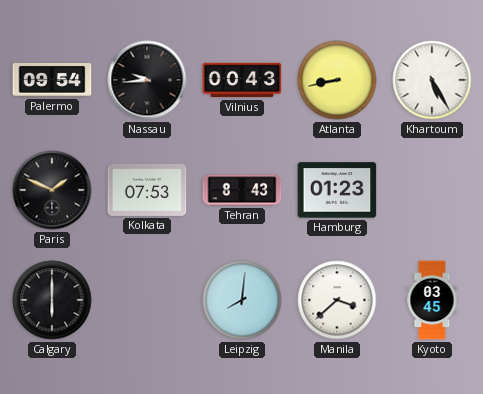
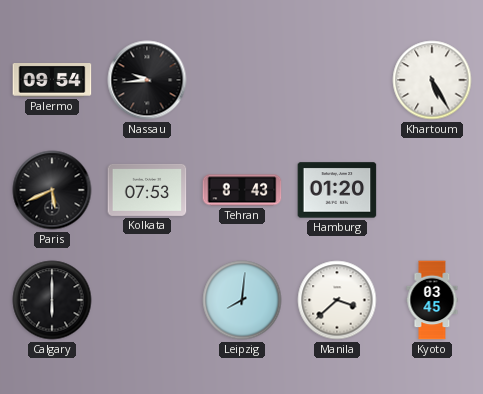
Vilnius: 00:43 -> none (242, 80)
Atlanta: 8:43 -> none (337, 80)
Paris: 1:49 -> 5:41 (52, 190)
Hamburg: 01:23 -> 01:20 (337, 190)
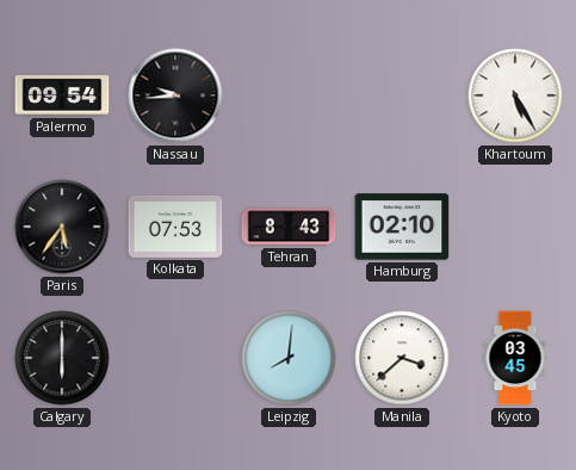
Paris: 5:41 -> 5:36 (62, 227)
Hamburg: 01:20 -> 02:10 (402, 227)
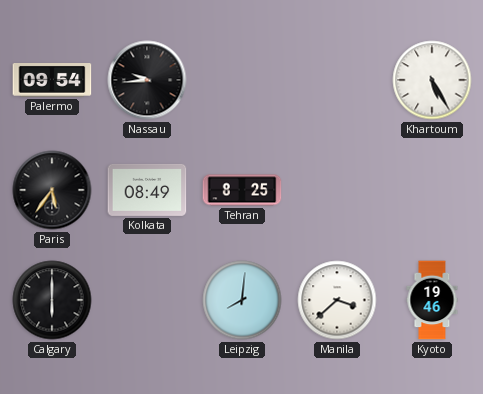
Kolkata: 07:53 -> 08:49 (147, 190)
Tehran: 8:43 -> 8:25 (242, 190)
Hamburg: 02:10 -> none (402, 227)
Kyoto: 03:45 -> 19:46 (432, 300)
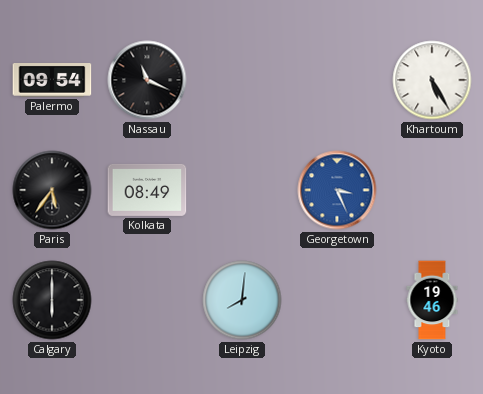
Nassau: 9:44 -> 11:19 (147, 80)
Tehran: 8:25 -> none (242, 190)
Georgetown: none -> 3:26 (337, 190)
Manila: 3:38 -> none (337, 300)
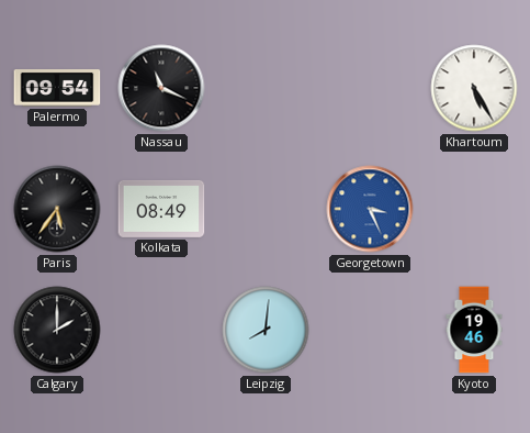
Calgary: 6:00 -> 2:00 (57, 330)
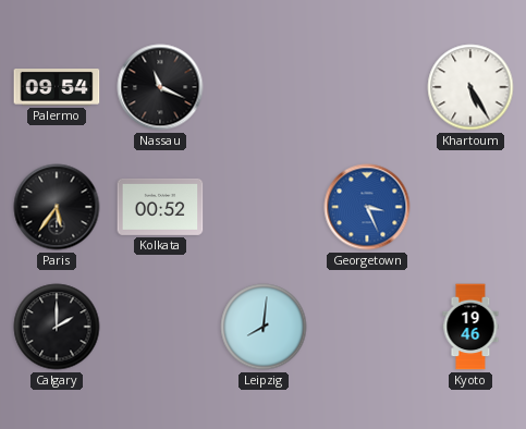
Kolkata: 08:49 -> 00:52 (160, 207)
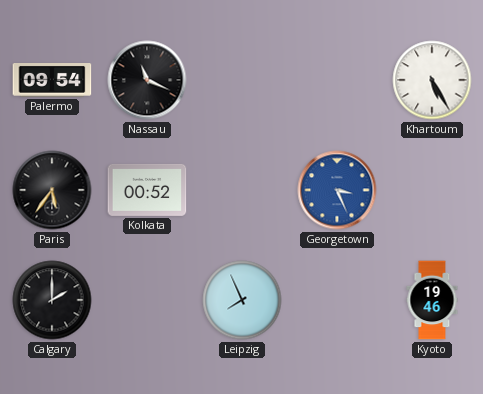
Leipzig: 8:01 -> 7:56 (242, 300)
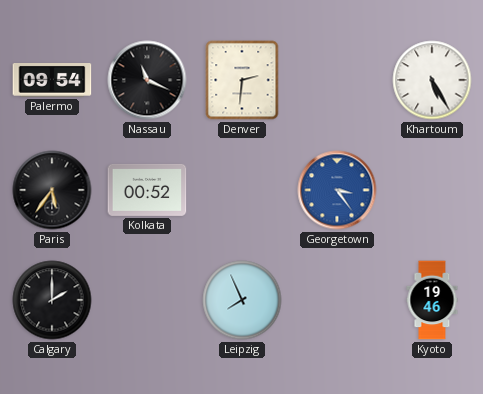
Denver: none -> 2:31 (242, 80)
Georgetown: 3:26 -> 3:24 (337, 190)
